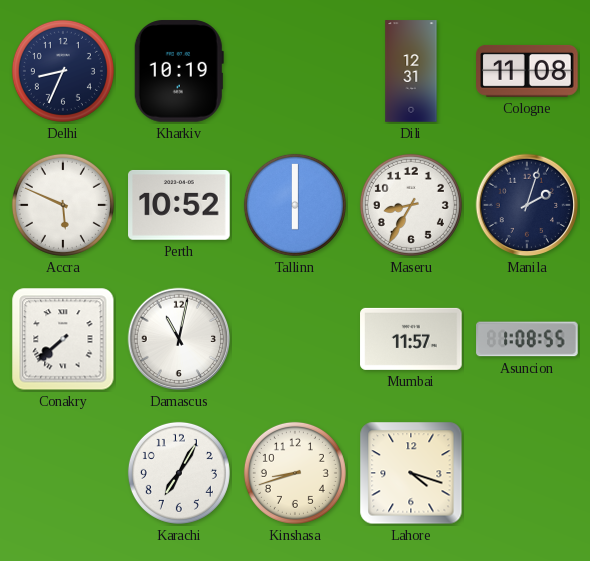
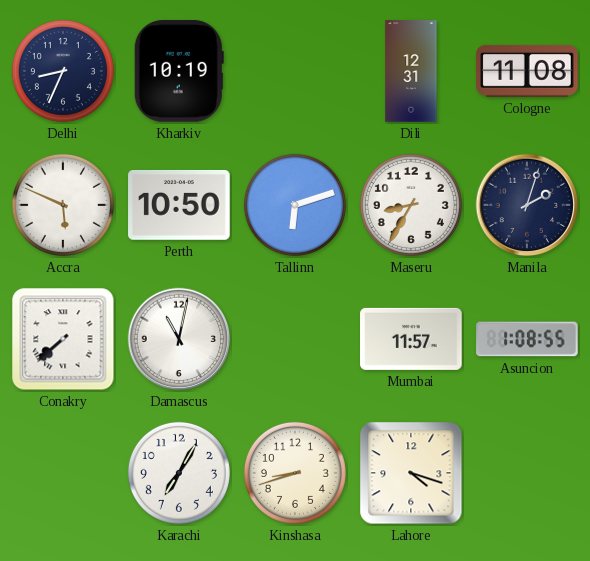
Perth: 10:52 -> 10:50 (179, 205)
Tallinn: 6:00 -> 6:12 (295, 205)
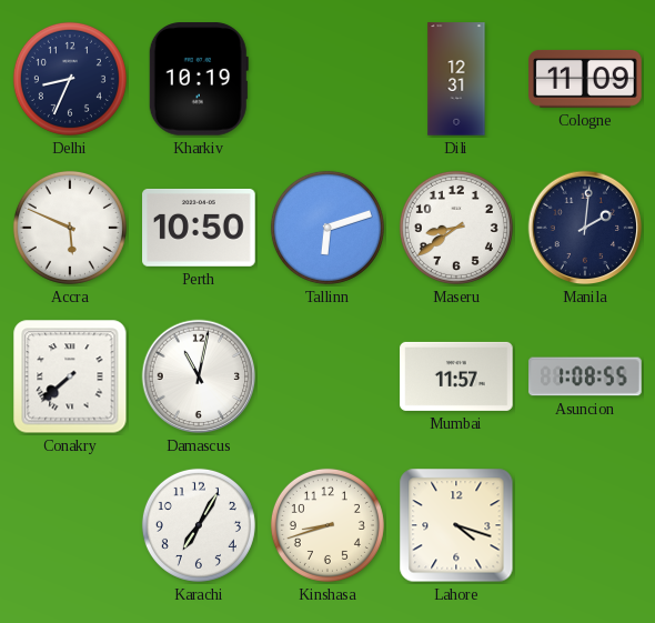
Cologne: 11:08 -> 11:09 (585, 79)
Maseru: 8:35 -> 8:39 (456, 228)
Manila: 2:03 -> 2:01 (585, 228)
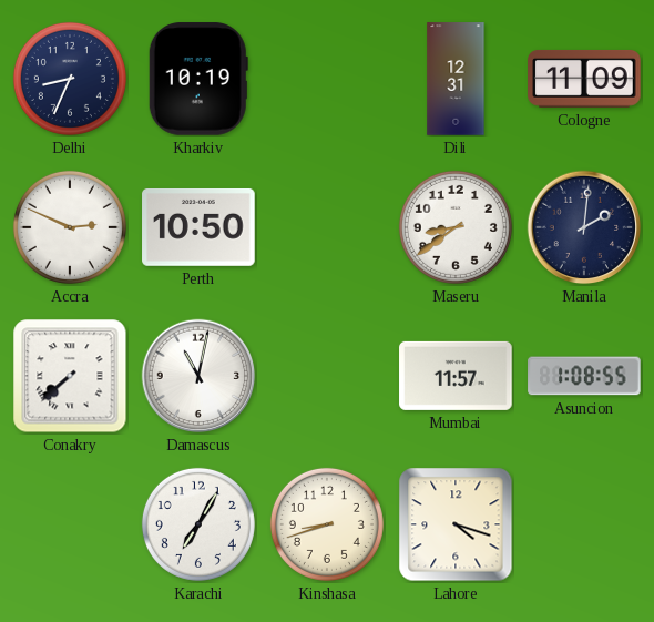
Accra: 5:49 -> 2:49 (70, 227)
Tallinn: 6:12 -> none (327, 228)
